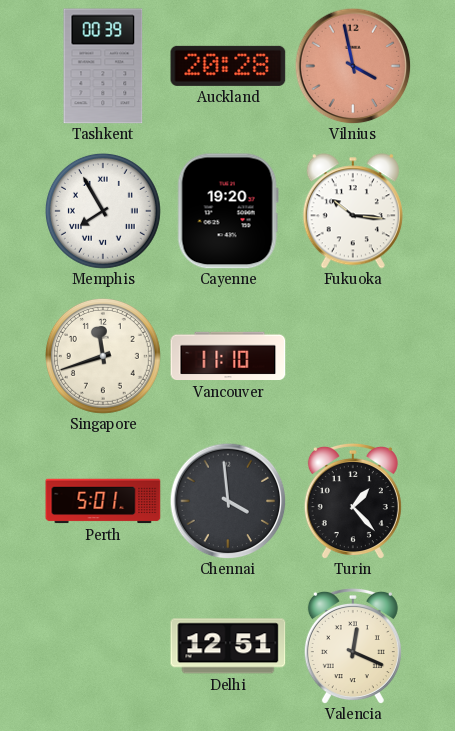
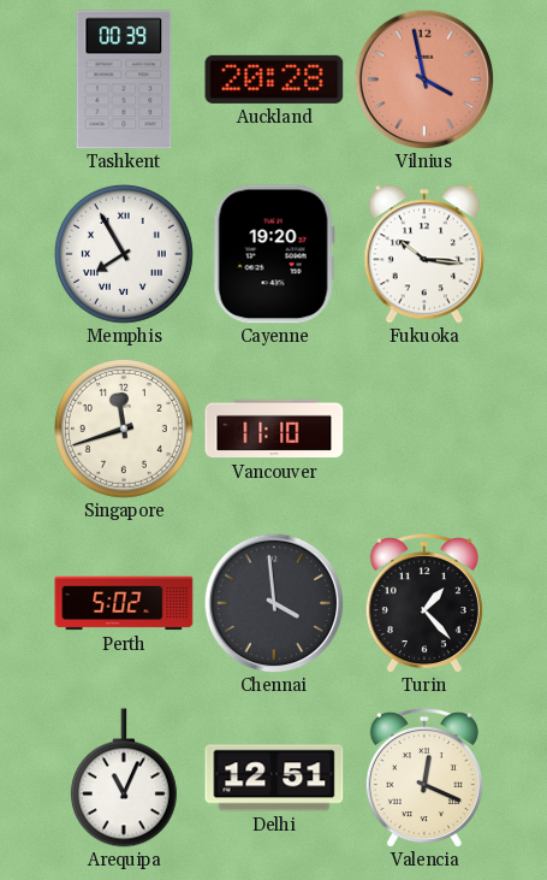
Perth: 5:01 -> 5:02 (124, 603)
Arequipa: none -> 11:04 (124, 778)
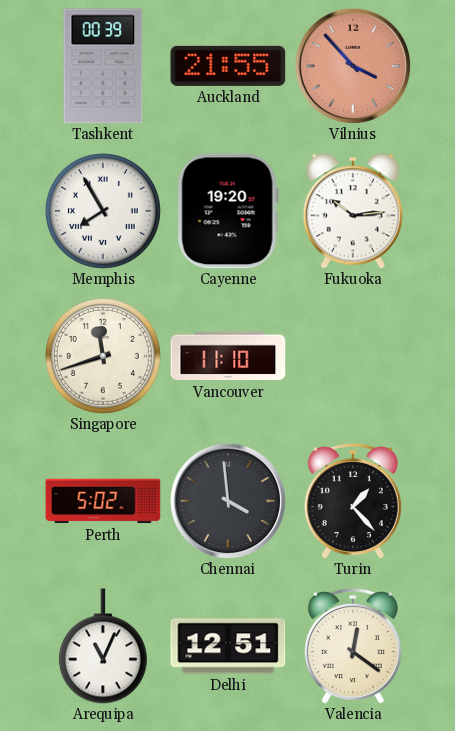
Auckland: 20:28 -> 21:55 (228, 66)
Vilnius: 3:58 -> 3:53 (353, 66)
Fukuoka: 10:16 -> 10:14 (353, 211)
Valencia: 12:19 -> 12:21 (353, 646)
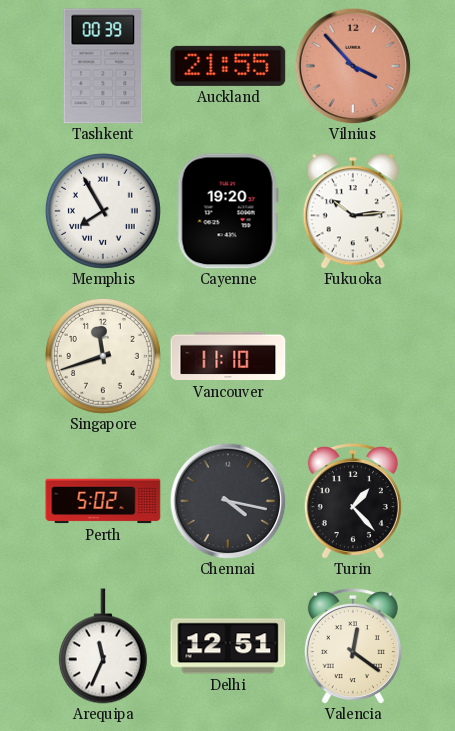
Chennai: 3:59 -> 4:17 (228, 501)
Arequipa: 11:04 -> 11:34 (103, 646)
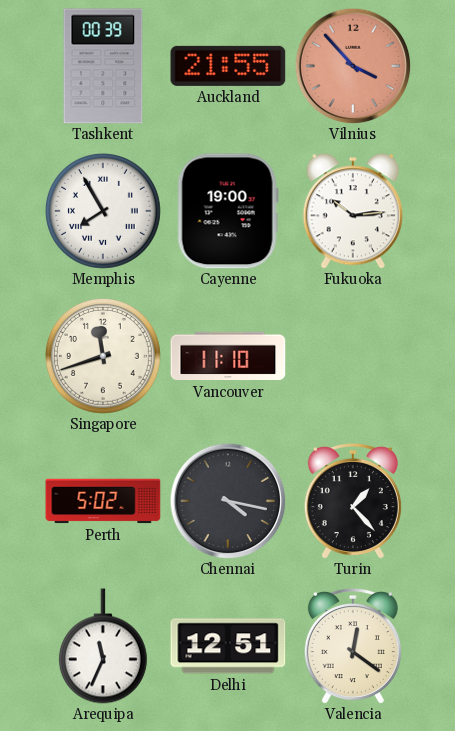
Cayenne: 19:20 -> 19:00 (228, 211)
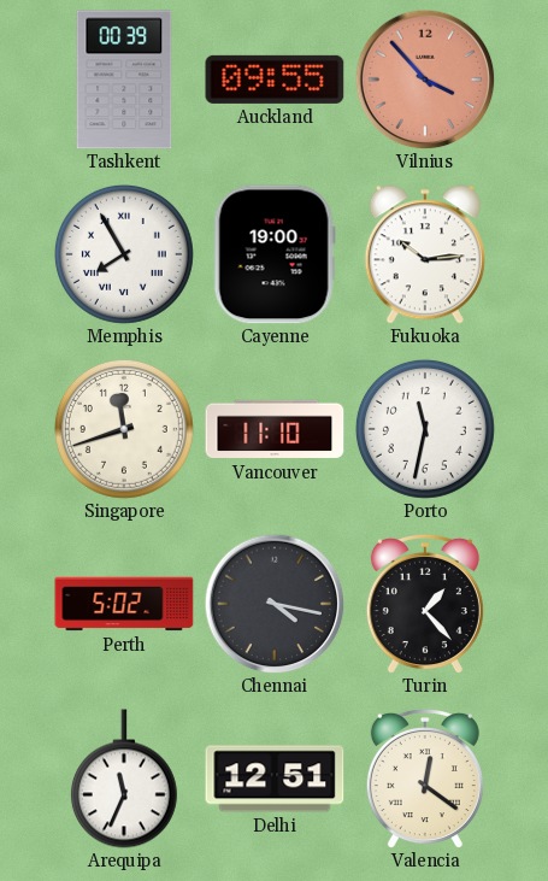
Auckland: 21:55 -> 09:55 (275, 80)
Porto: none -> 11:32 (425, 429)
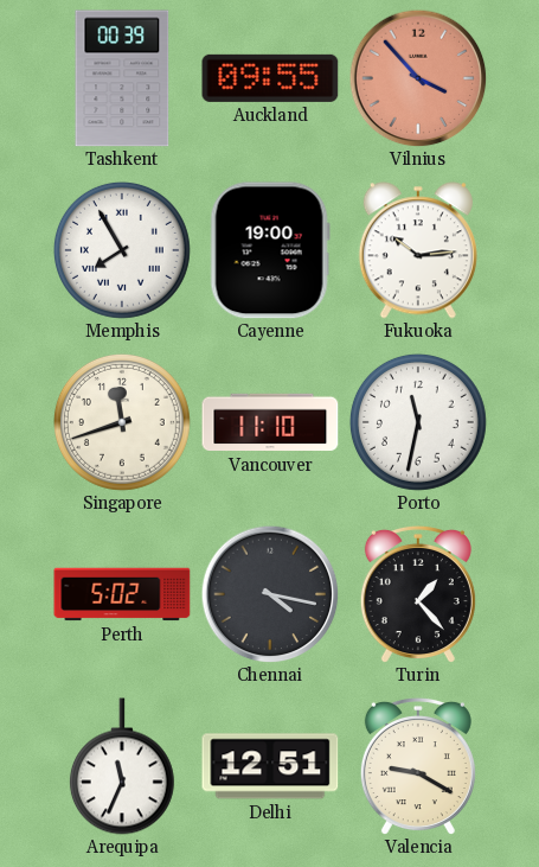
Valencia: 12:21 -> 9:20 (418, 766)
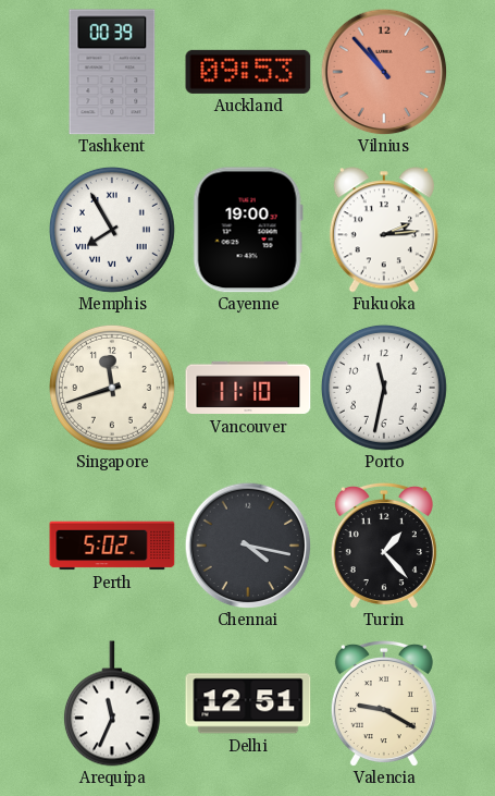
Auckland: 09:55 -> 09:53 (248, 72)
Vilnius: 3:53 -> 10:53 (384, 72)
Fukuoka: 10:14 -> 2:14 (384, 230)
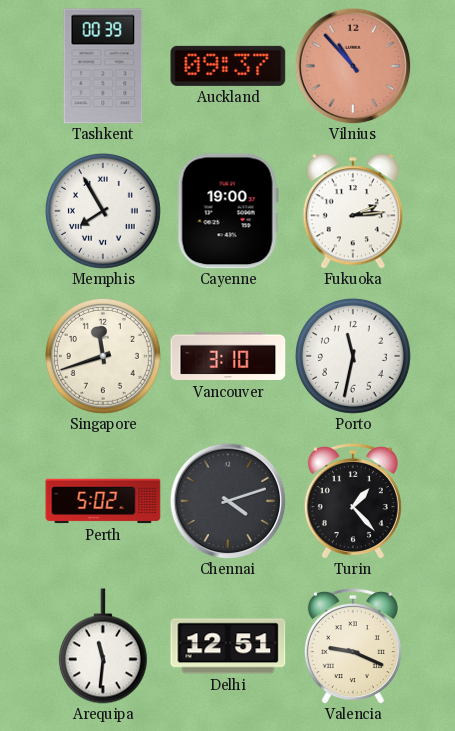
Auckland: 09:53 -> 09:37 (228, 66)
Vancouver: 11:10 -> 3:10 (228, 356)
Chennai: 4:17 -> 4:12 (228, 501)
Arequipa: 11:34 -> 11:31 (103, 646)
Valencia: 9:20 -> 9:19 (353, 646)
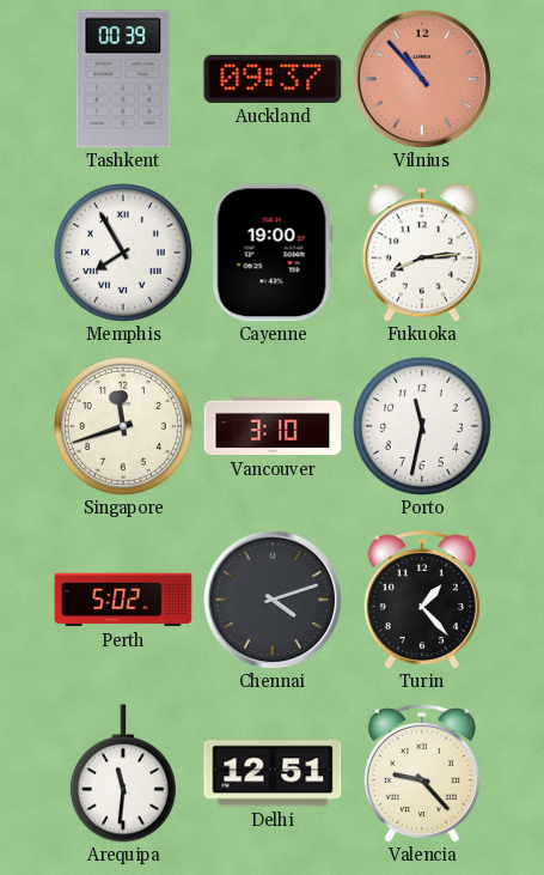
Fukuoka: 2:14 -> 8:14 (422, 253)
Valencia: 9:19 -> 9:23 (422, 773)
